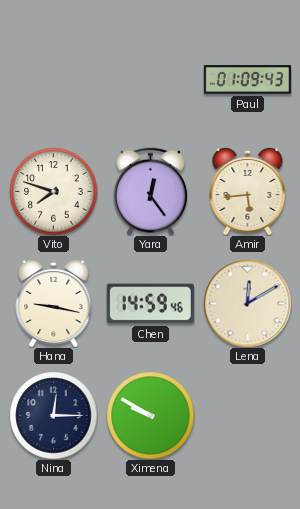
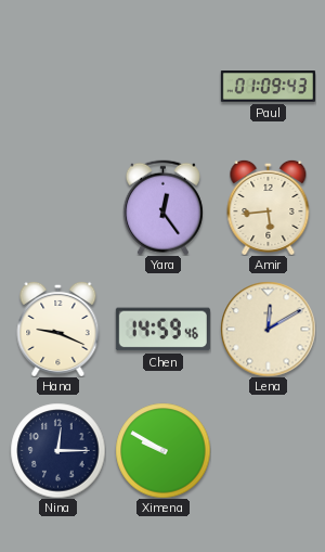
Vito: 7:48 -> none (53, 191)
Hana: 9:17 -> 9:19 (58, 329)
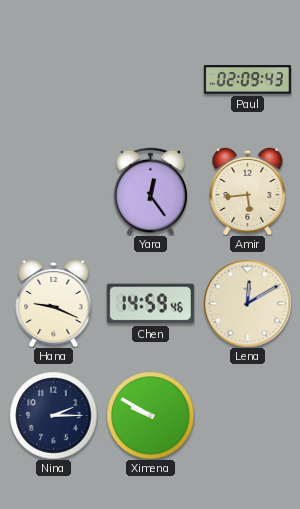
Paul: 01:09 -> 02:09 (247, 80)
Nina: 12:15 -> 2:15 (53, 415)
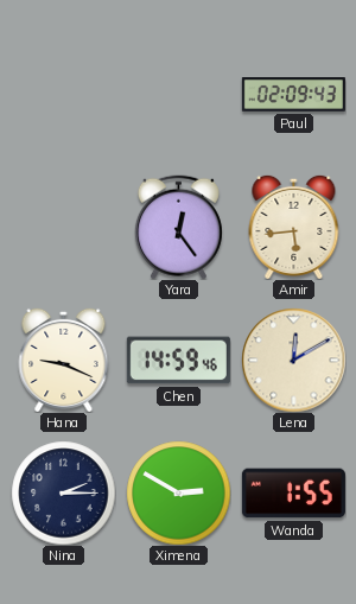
Ximena: 9:50 -> 2:50 (178, 492)
Wanda: none -> 1:55 (293, 494)
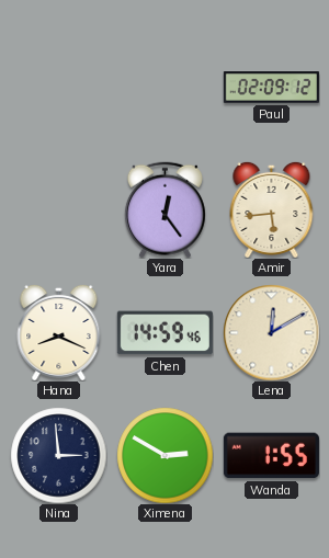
Paul: 02:09:43 -> 02:09:12 (271, 88)
Hana: 9:19 -> 8:19 (59, 332)
Nina: 2:15 -> 2:59 (58, 455)
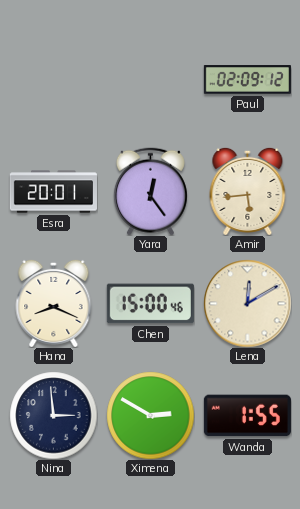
Esra: none -> 20:01 (53, 192)
Chen: 14:59 -> 15:00 (150, 304)
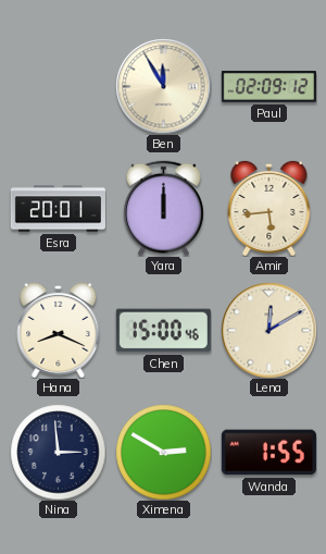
Ben: none -> 11:55 (163, 86)
Yara: 12:24 -> 12:00 (163, 208)
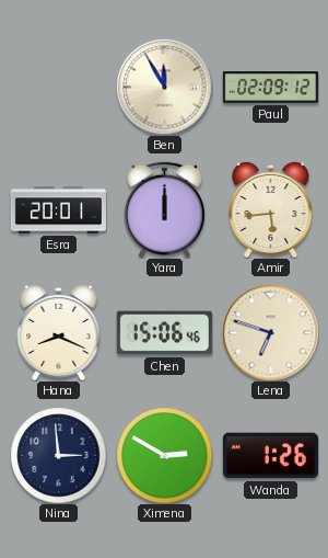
Chen: 15:00 -> 15:06 (164, 333)
Lena: 12:10 -> 6:48 (270, 332)
Wanda: 1:55 -> 1:26 (270, 456)
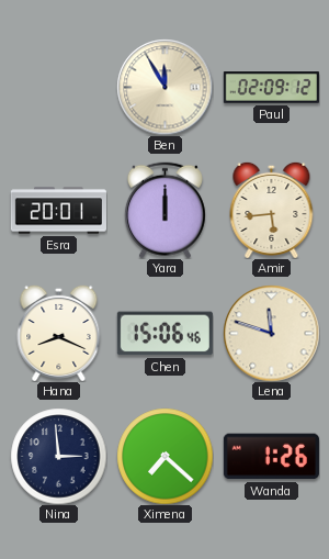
Lena: 6:48 -> 11:48 (271, 333)
Ximena: 2:50 -> 7:22 (164, 456)
